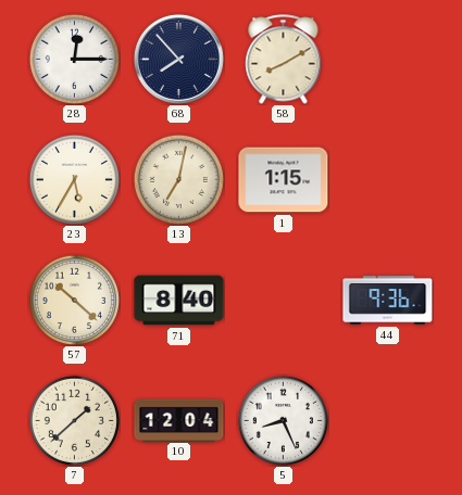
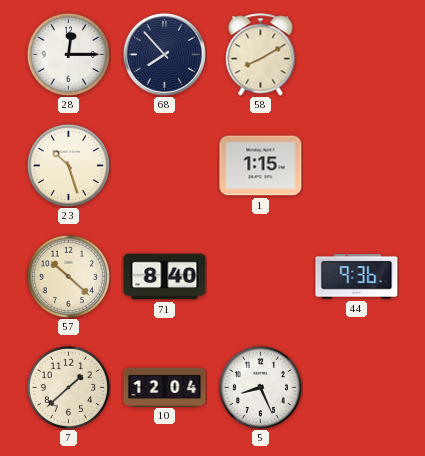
23: 5:35 -> 10:27 (68, 165)
13: 7:02 -> none (178, 179)
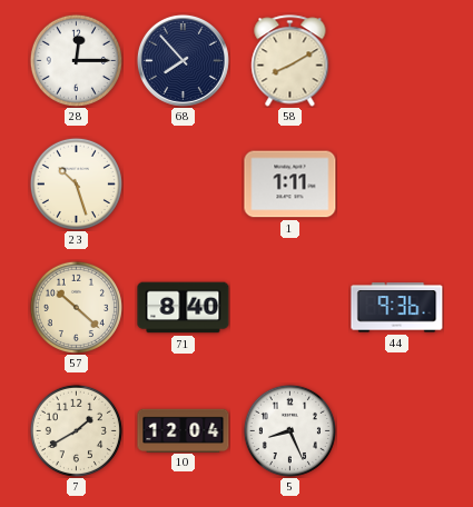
1: 1:15 -> 1:11 (290, 185)
7: 1:38 -> 1:40 (76, 430)
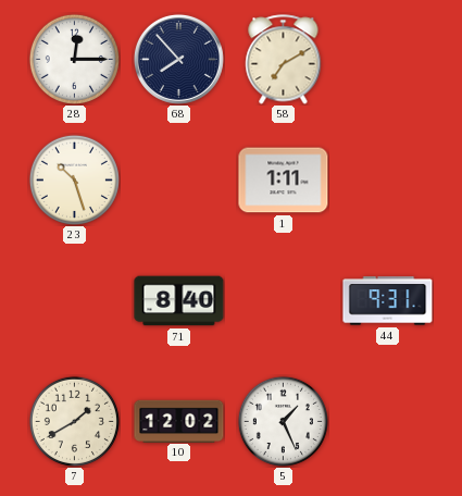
58: 8:10 -> 7:10 (284, 60)
57: 10:22 -> none (76, 307)
44: 9:36 -> 9:31 (388, 301)
10: 12:04 -> 12:02 (179, 421)
5: 8:26 -> 1:26 (283, 421)
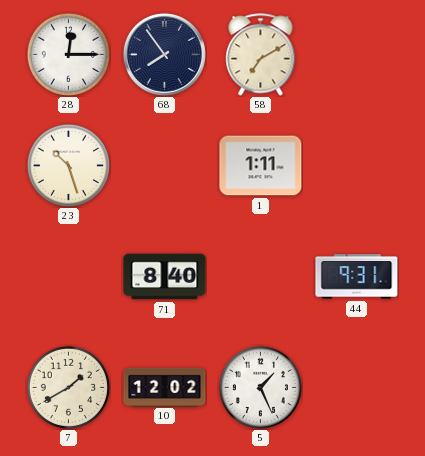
68: 7:53 -> 7:54 (164, 54)
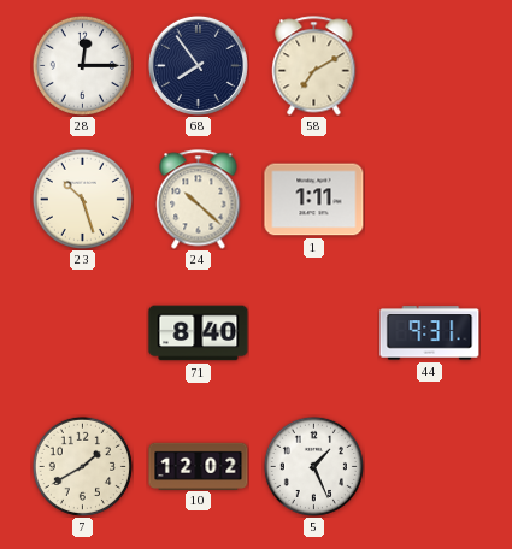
24: none -> 10:22 (199, 200)
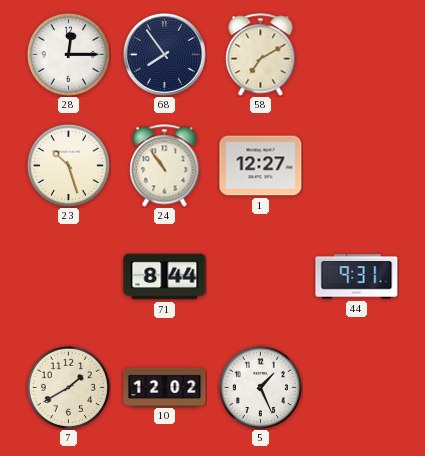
24: 10:22 -> 10:54 (165, 166)
1: 1:11 -> 12:27 (261, 166)
71: 8:40 -> 8:44 (165, 277)
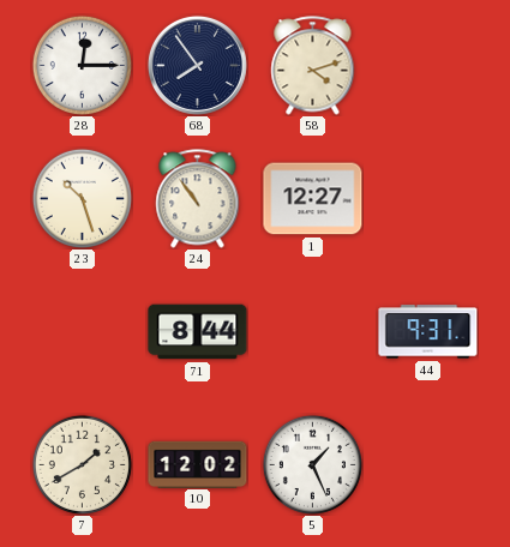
58: 7:10 -> 4:12 (313, 66)
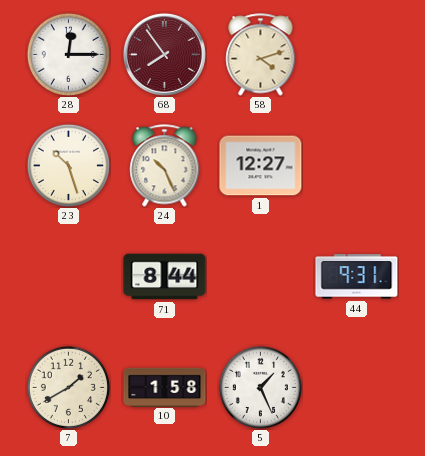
68 dial: navy -> burgundy (164, 54)
24: 10:54 -> 10:26 (165, 166)
10: 12:02 -> 1:58 (165, 387)
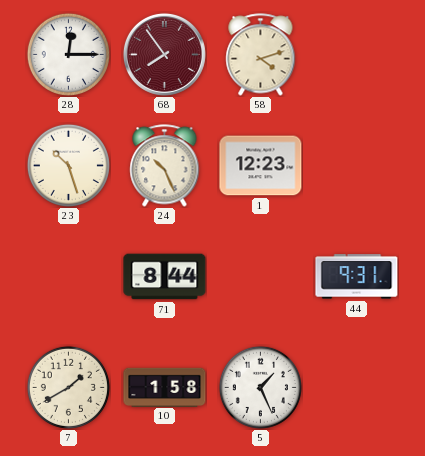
1: 12:27 -> 12:23 (261, 166)
